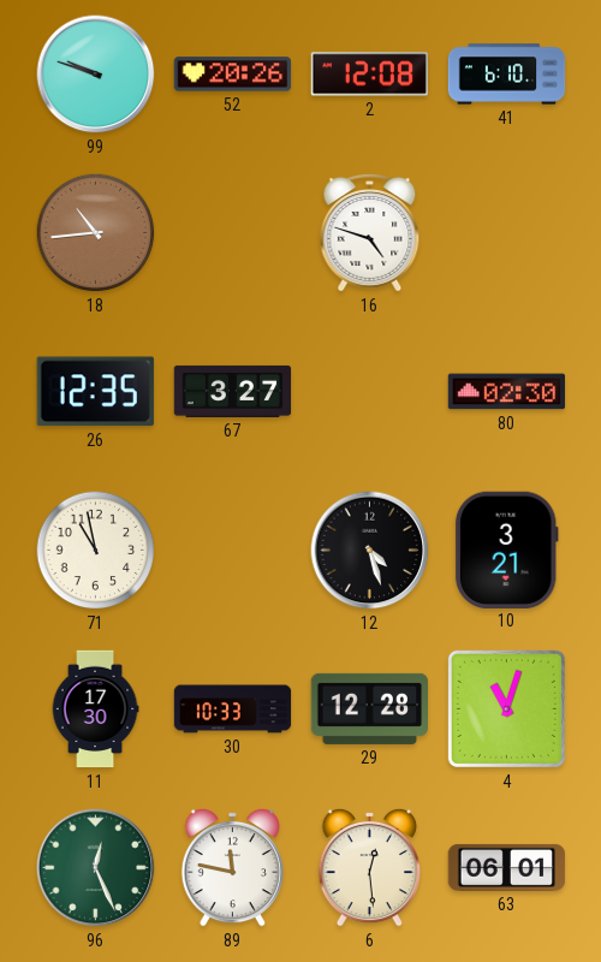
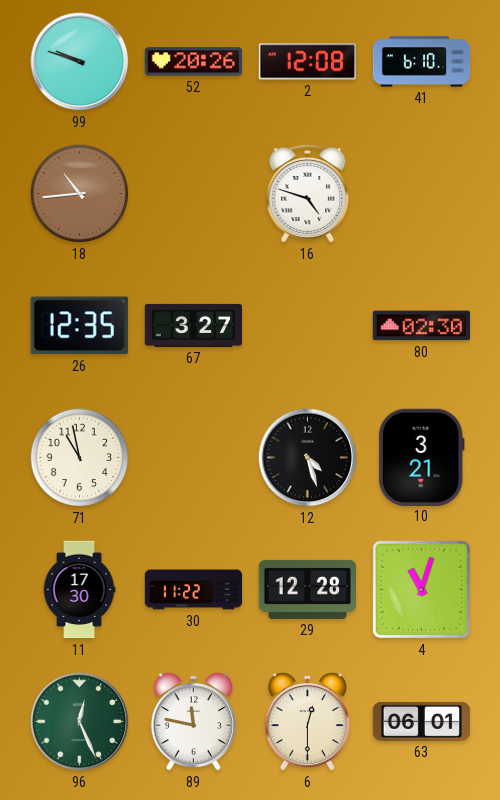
30: 10:33 -> 11:22 (194, 590)
6: 12:29 -> 12:30 (307, 721)
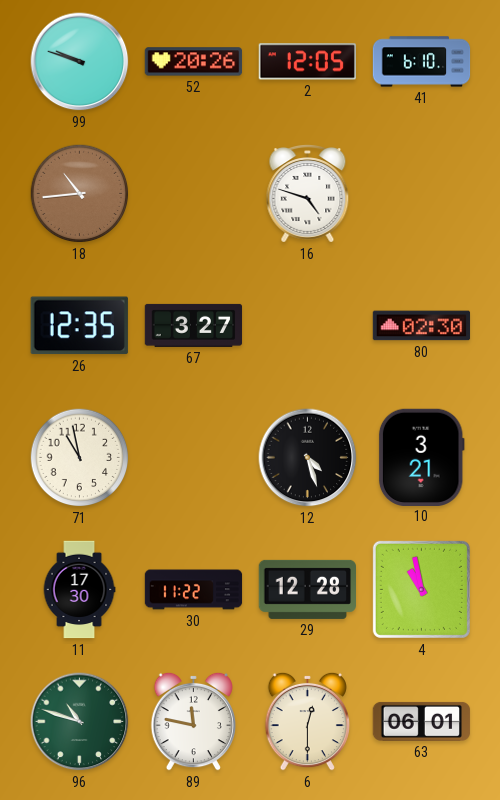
2: 12:08 -> 12:05 (307, 62)
4: 11:03 -> 10:58 (421, 589)
96: 12:26 -> 10:48 (80, 722)
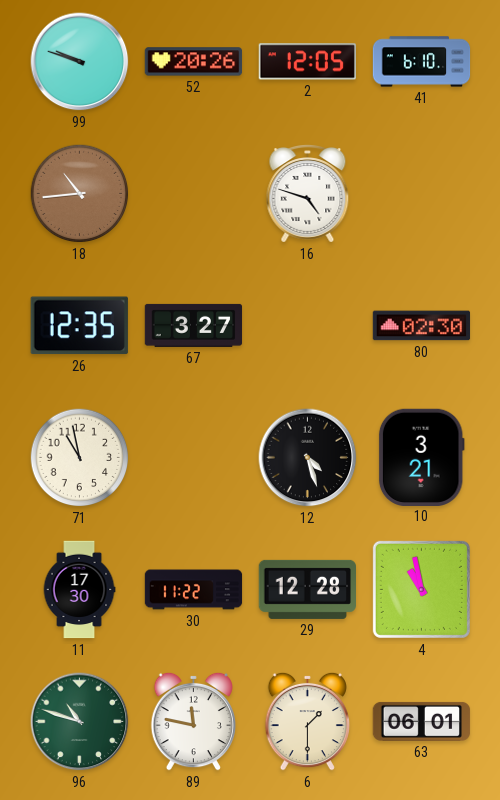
6: 12:30 -> 1:30 (307, 721)
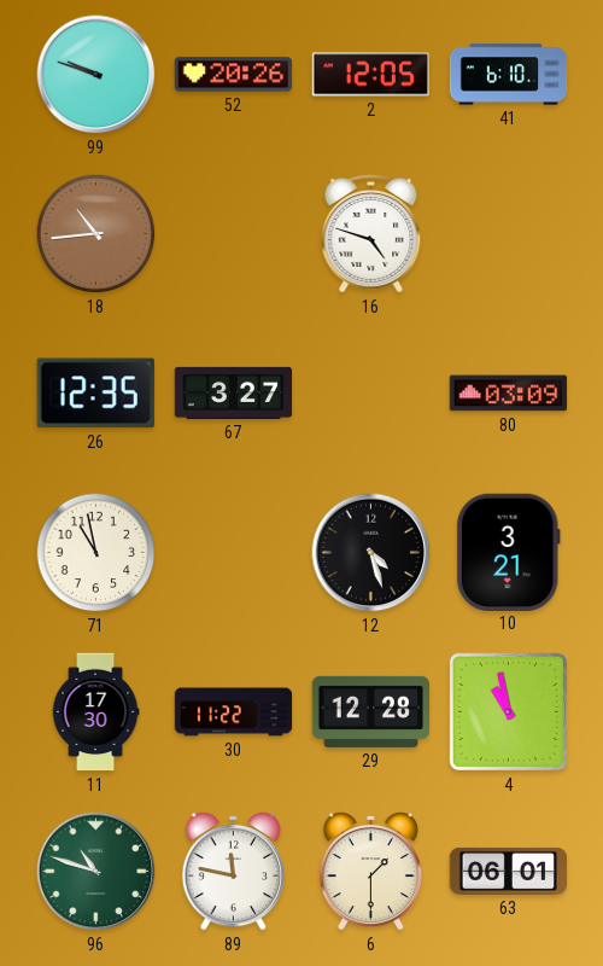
80: 02:30 -> 03:09 (509, 394)
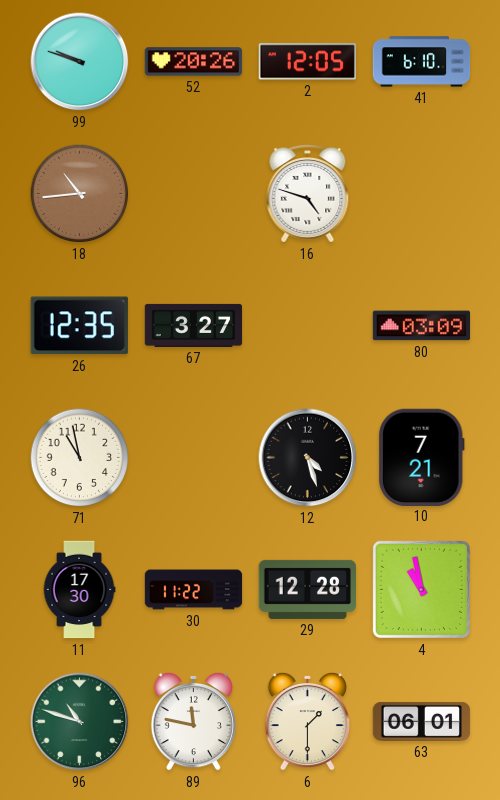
10: 3:21 -> 7:21 (421, 457)
